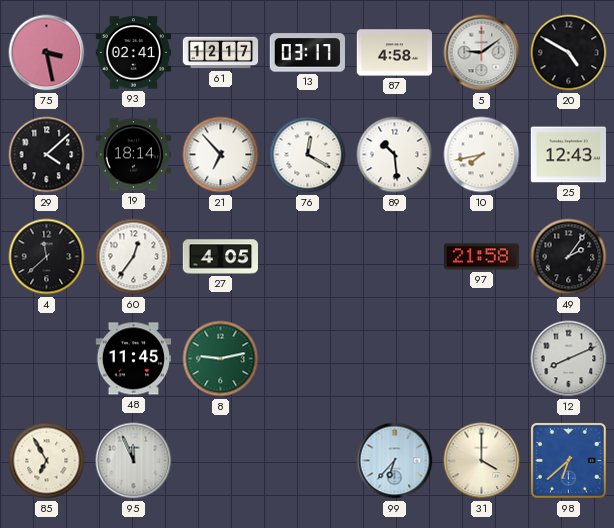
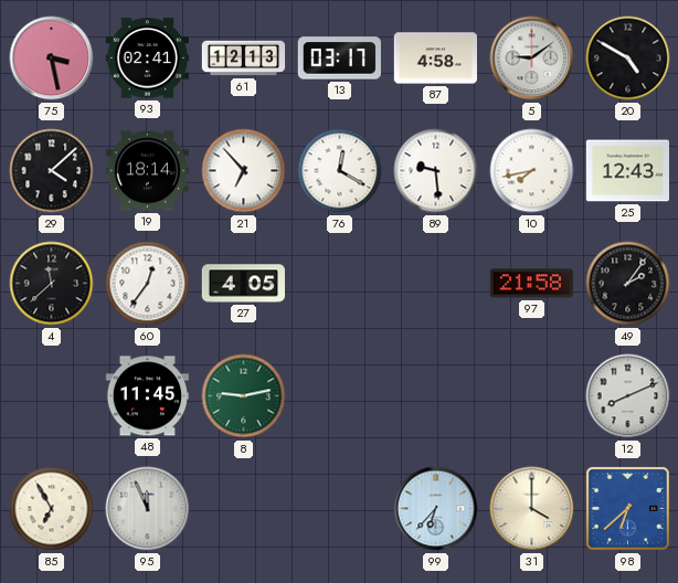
61: 12:17 -> 12:13 (244, 59)
89: 10:29 -> 9:29 (436, 171)
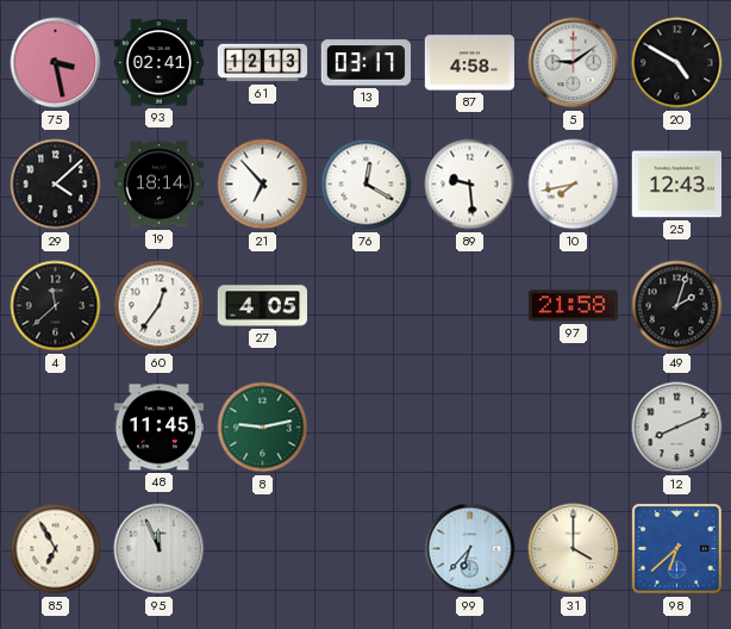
49: 2:06 -> 2:03 (677, 306)
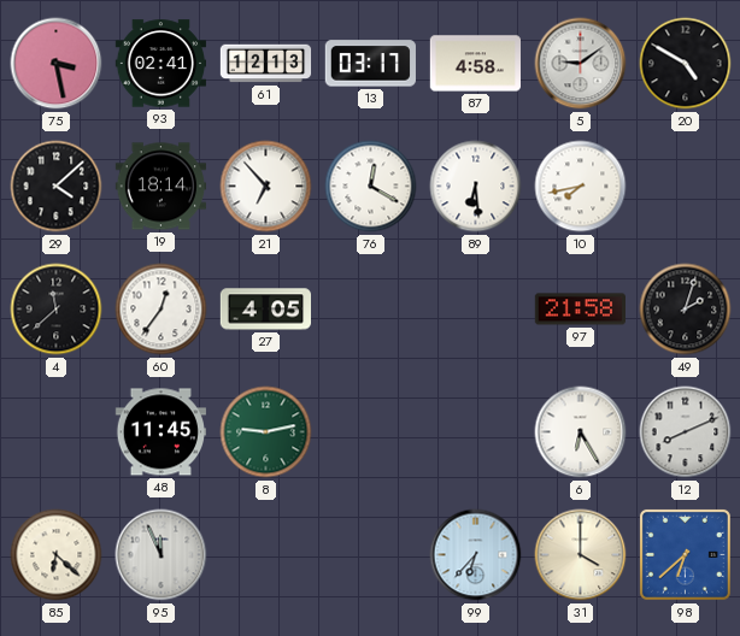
89: 9:29 -> 6:29 (476, 187)
25: 12:43 -> none (676, 185)
6: none -> 6:25 (581, 432)
85: 6:55 -> 6:22 (57, 555)
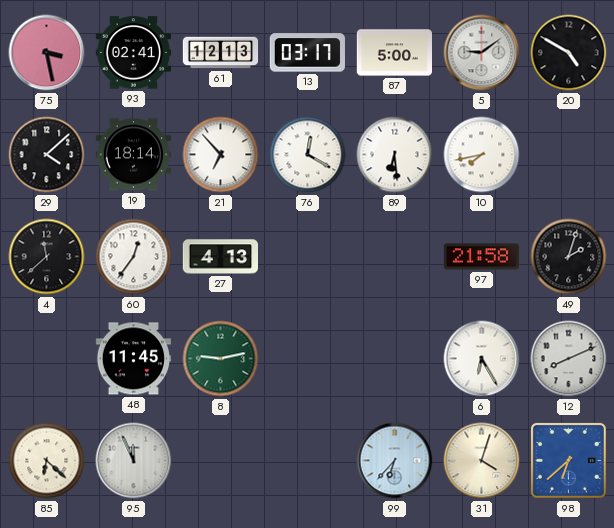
87: 4:58 -> 5:00 (394, 53)
27: 4:05 -> 4:13 (220, 257)
31: 4:00 -> 4:03 (482, 461)
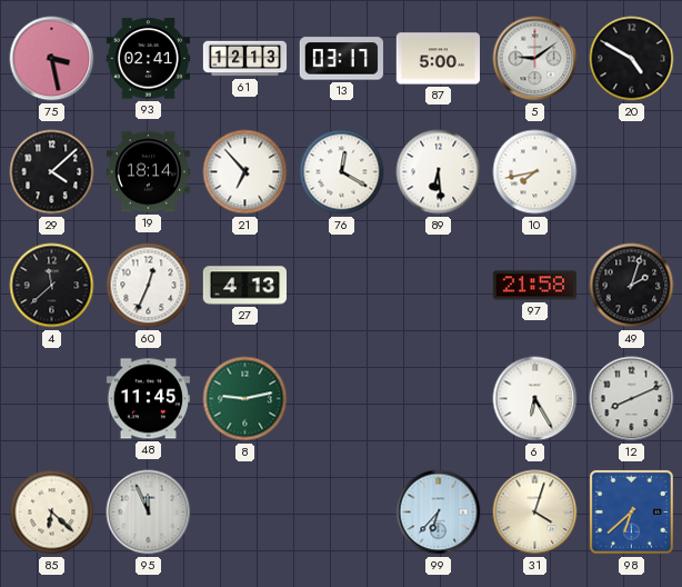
60: 12:36 -> 12:34 (149, 286)
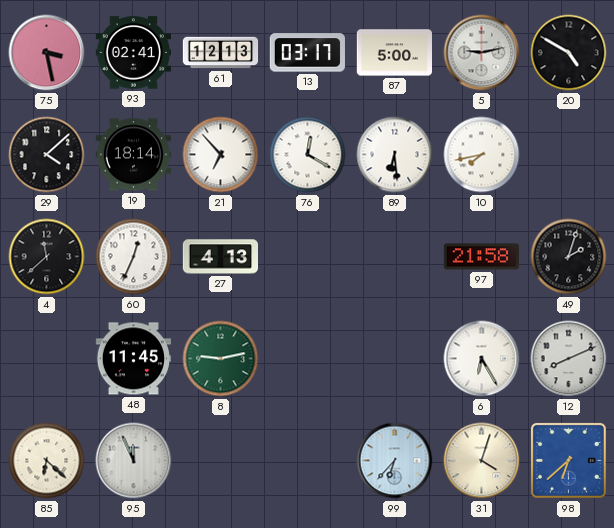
5: 9:09 -> 9:13 (482, 53)
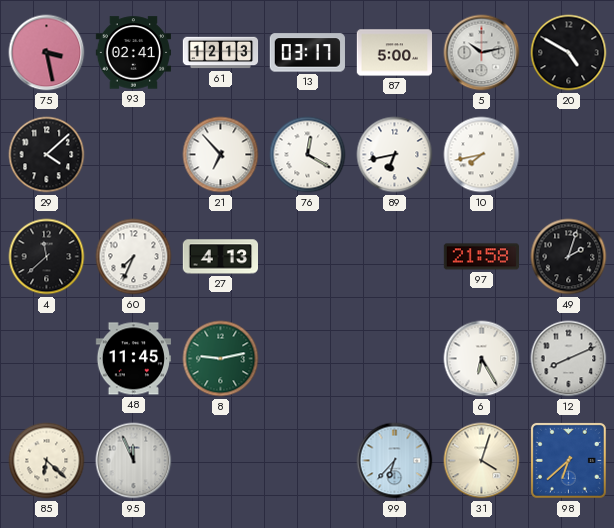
5: 9:13 -> 10:13 (482, 53)
19: 18:14 -> none (133, 155)
89: 6:29 -> 6:43 (395, 155)
60: 12:34 -> 7:34 (134, 257)
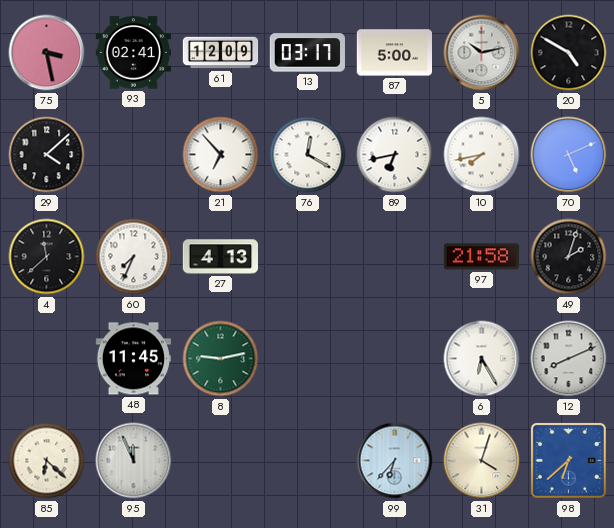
61: 12:13 -> 12:09 (221, 53)
70: none -> 5:11 (569, 155)
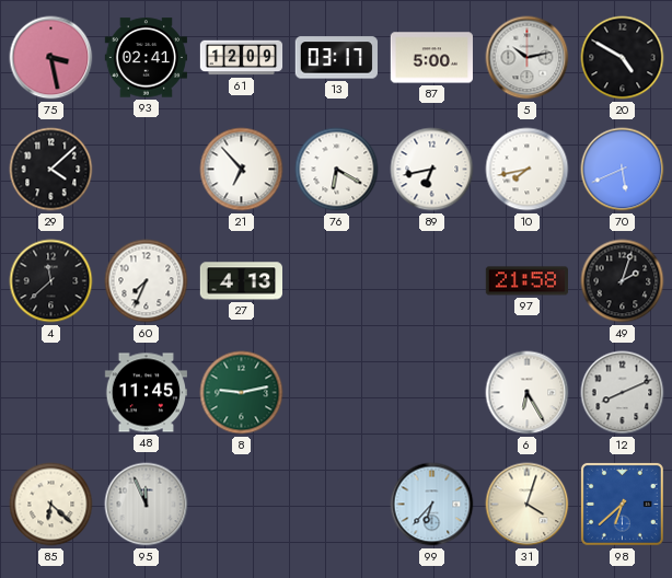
76: 12:20 -> 6:20 (337, 170)
70: 5:11 -> 5:41 (623, 170)
